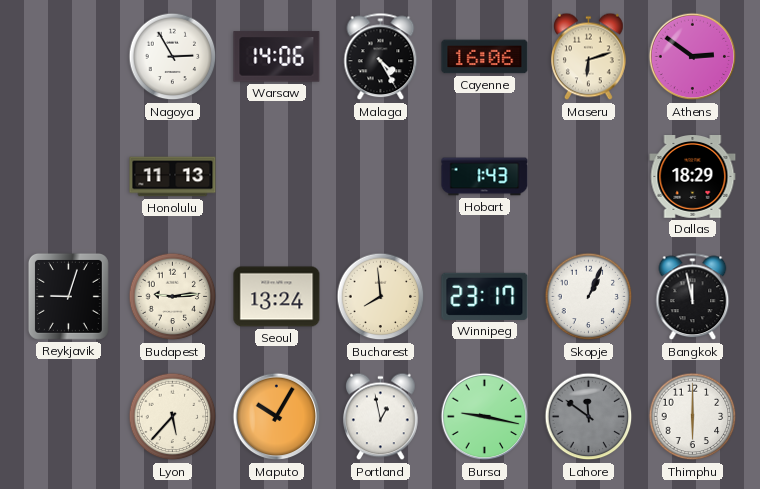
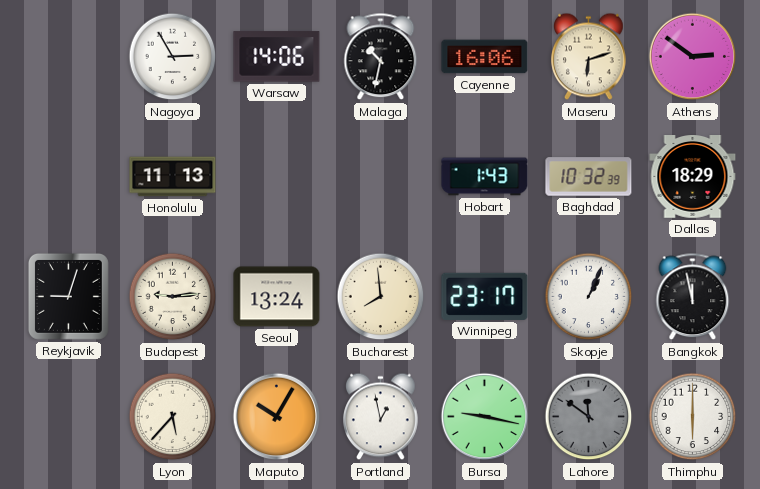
Malaga: 4:25 -> 10:32 (381, 57)
Baghdad: none -> 10:32 (589, 177)
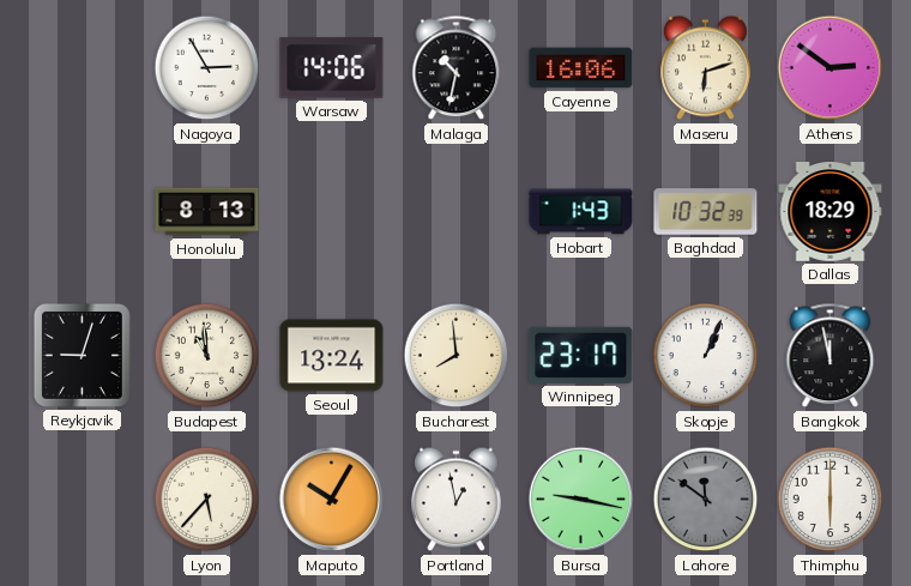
Honolulu: 11:13 -> 8:13 (207, 212)
Budapest: 9:14 -> 10:59 (207, 356)
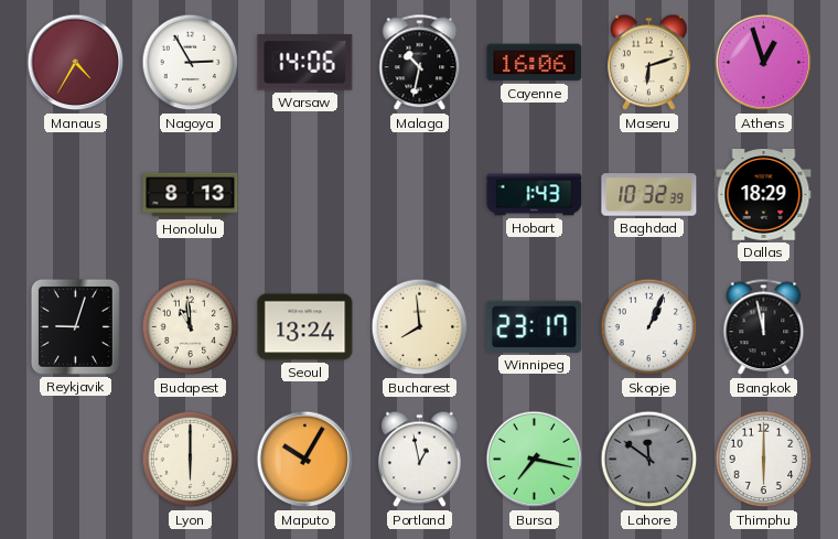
Manaus: none -> 4:35 (76, 63)
Athens: 2:51 -> 12:57 (764, 63)
Lyon: 5:37 -> 6:00 (191, 460)
Bursa: 9:17 -> 7:17 (535, 460)
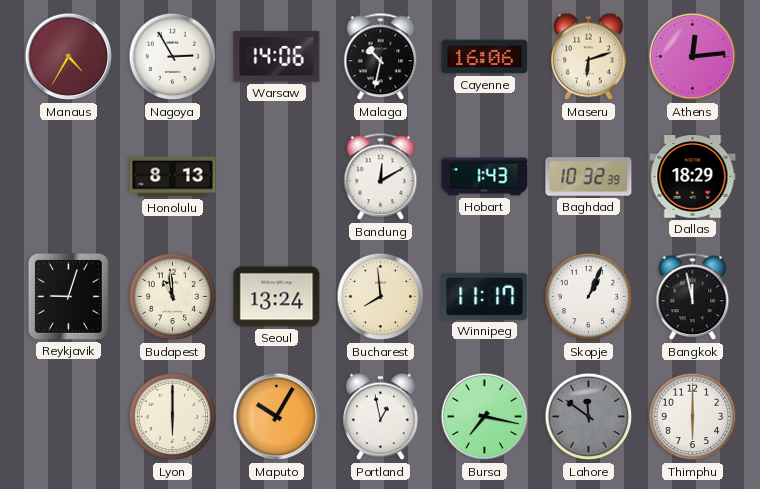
Athens: 12:57 -> 12:14 (693, 57)
Bandung: none -> 12:10 (381, 177)
Winnipeg: 23:17 -> 11:17 (485, 296)
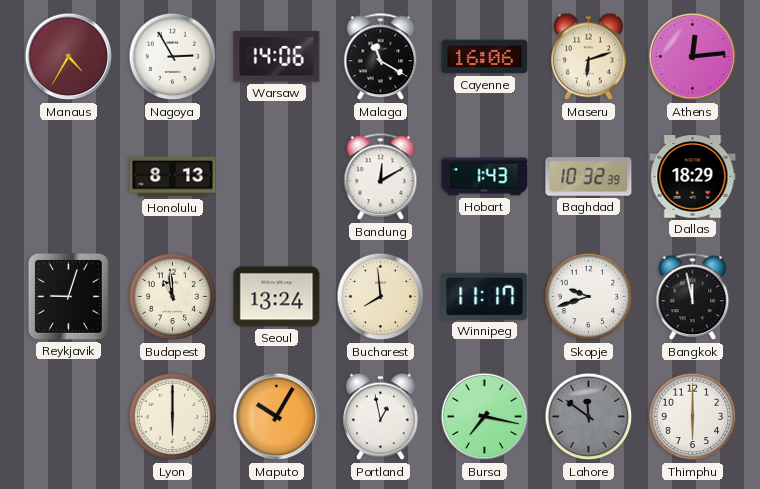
Malaga: 10:32 -> 11:20 (381, 57)
Skopje: 1:04 -> 9:42 (589, 297)
